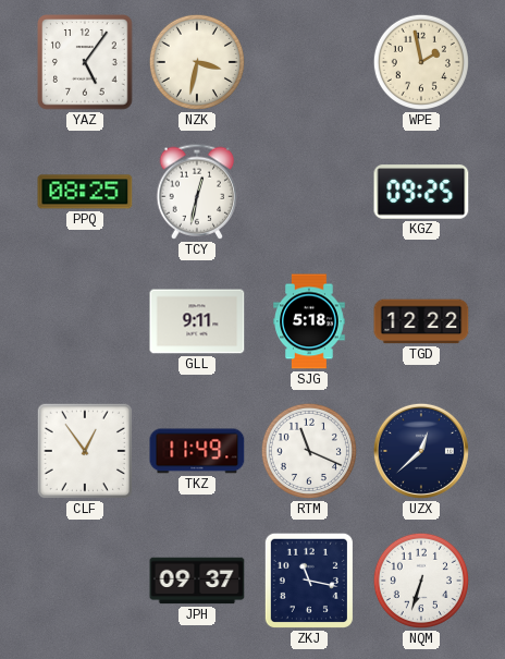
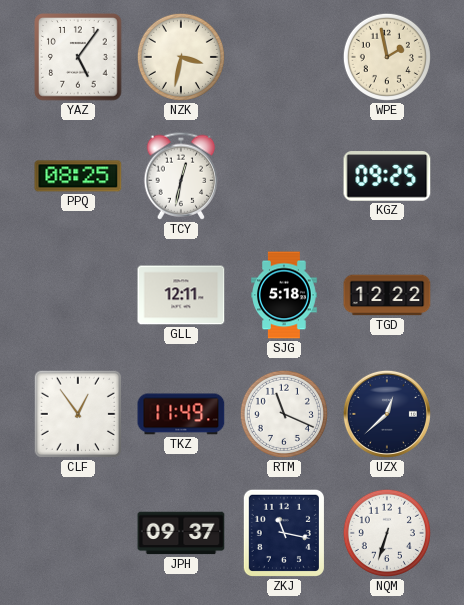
GLL: 9:11 -> 12:11 (181, 295)
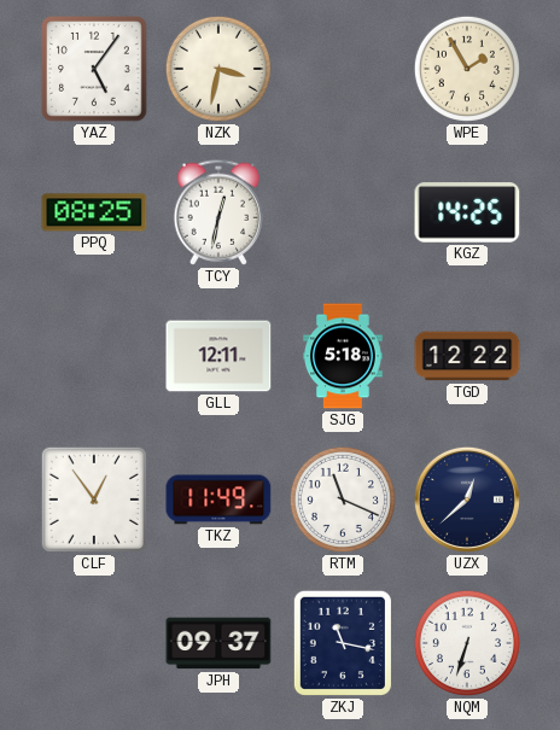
WPE: 1:58 -> 1:55 (467, 69)
KGZ: 09:25 -> 14:25 (467, 212)
